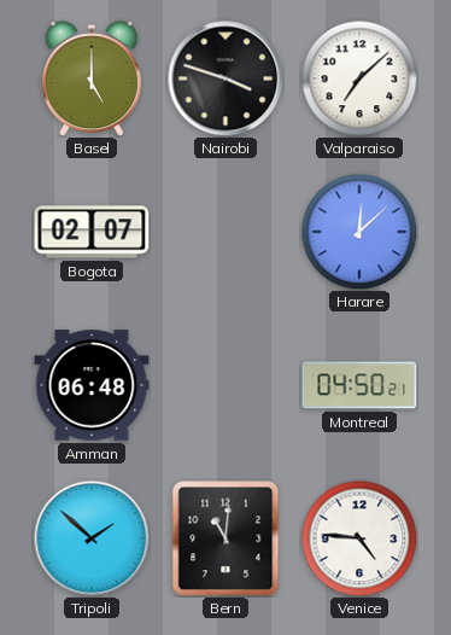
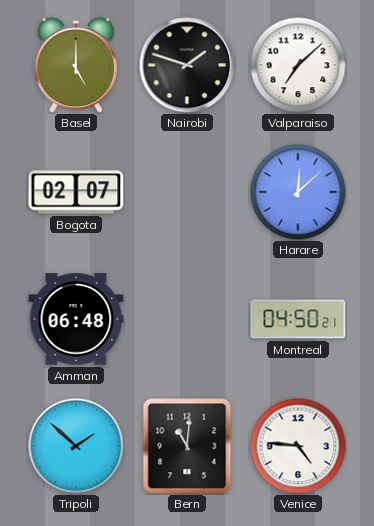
Nairobi: 3:48 -> 1:48 (187, 65)
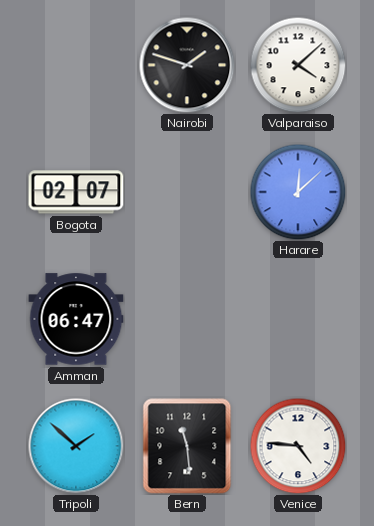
Basel: 5:00 -> none (76, 65)
Valparaiso: 7:08 -> 4:08 (298, 65)
Amman: 06:48 -> 06:47 (76, 319)
Montreal: 04:50 -> none (298, 319)
Bern: 11:01 -> 11:29 (187, 446)
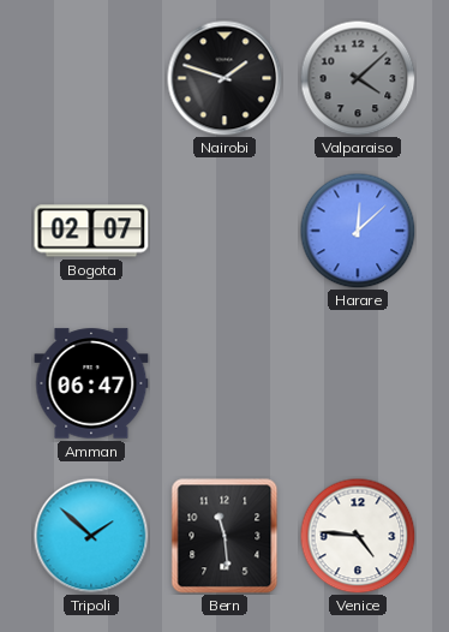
Valparaiso dial: white -> grey (358, 78)
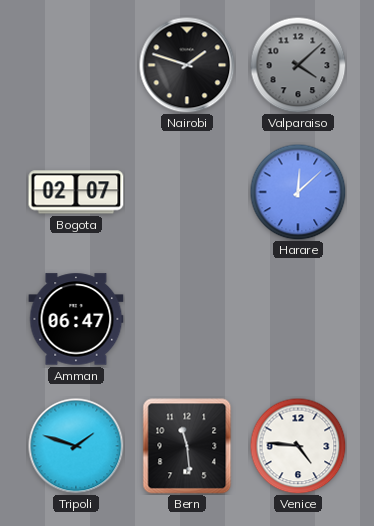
Tripoli: 1:52 -> 1:48 (76, 446)
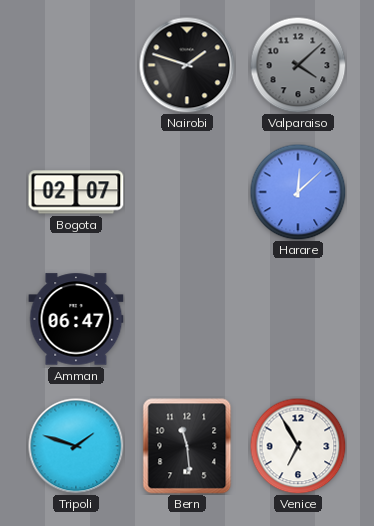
Venice: 4:46 -> 6:55 (298, 446)
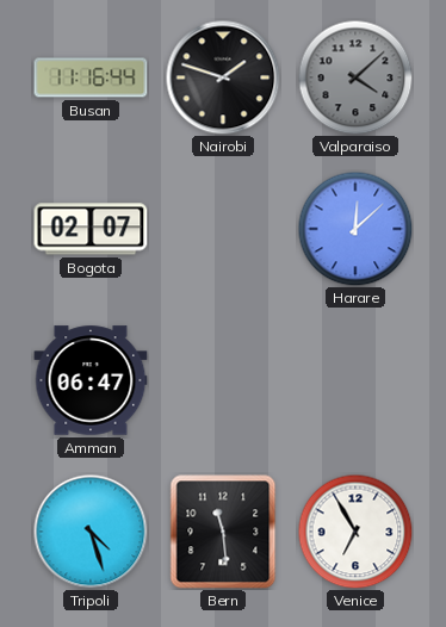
Busan: none -> 11:16 (91, 77)
Tripoli: 1:48 -> 4:27 (91, 532)
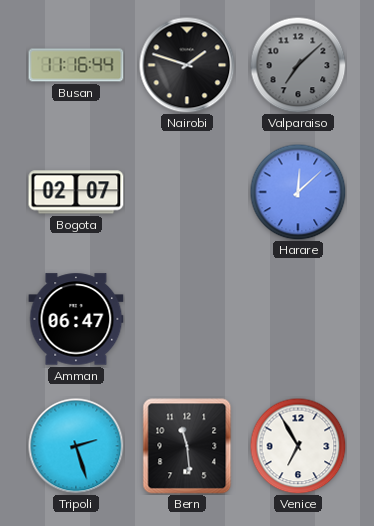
Valparaiso: 4:08 -> 7:08 (298, 65)
Tripoli: 4:27 -> 2:27 (76, 446)
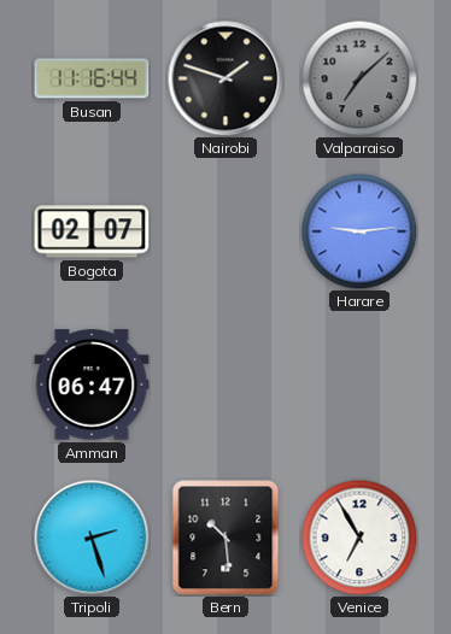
Harare: 12:08 -> 9:14 (359, 231)
Bern: 11:29 -> 10:29 (225, 538)
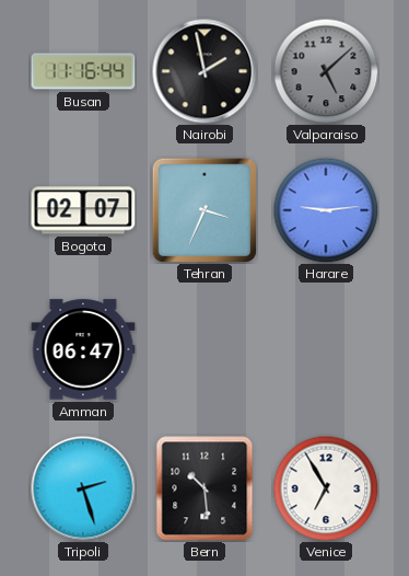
Nairobi: 1:48 -> 1:58 (204, 71)
Valparaiso: 7:08 -> 5:08 (326, 71)
Tehran: none -> 3:34 (203, 209)
